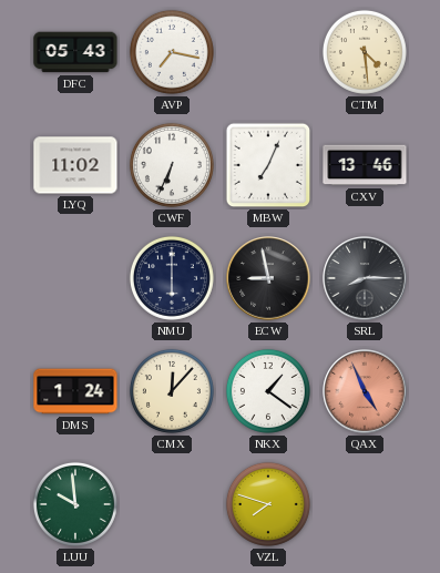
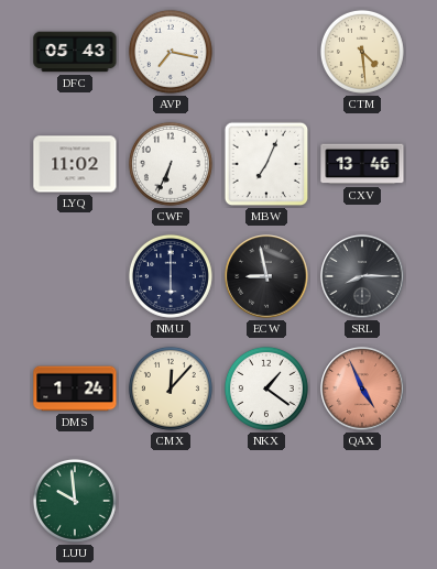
VZL: 7:48 -> none (268, 504)
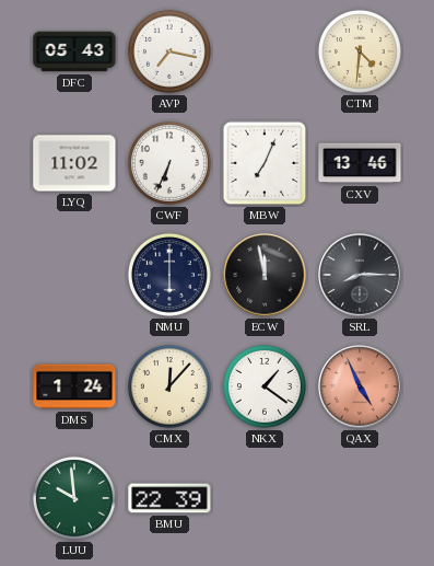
CTM: 4:29 -> 4:31 (360, 51)
ECW: 8:58 -> 11:58 (265, 275)
BMU: none -> 22:39 (169, 498)
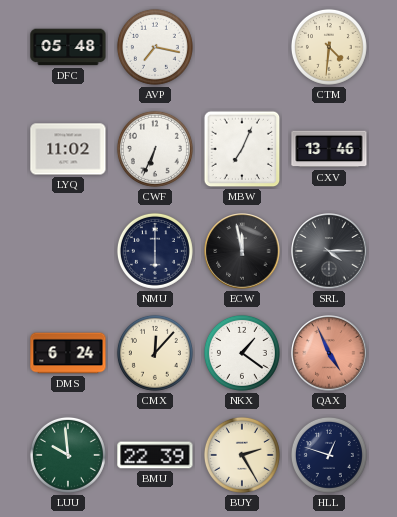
DFC: 05:43 -> 05:48 (68, 47)
SRL: 8:15 -> 4:15 (329, 251)
DMS: 1:24 -> 6:24 (68, 353)
BUY: none -> 2:25 (242, 455)
HLL: none -> 12:48 (329, 455)
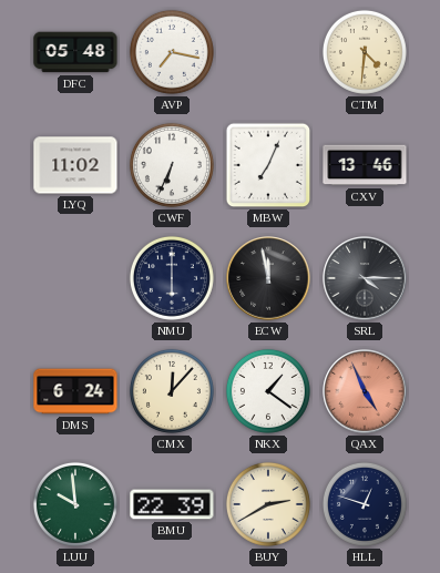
BUY: 2:25 -> 2:40 (268, 504)
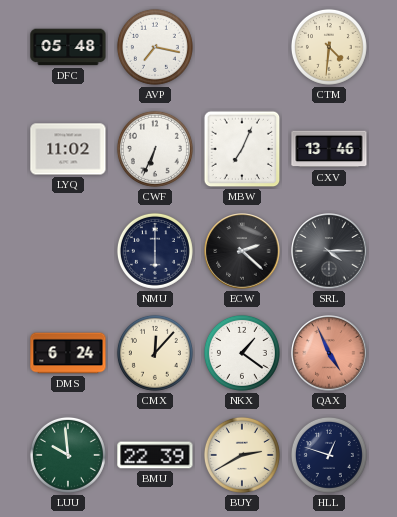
ECW: 11:58 -> 2:22 (242, 251)
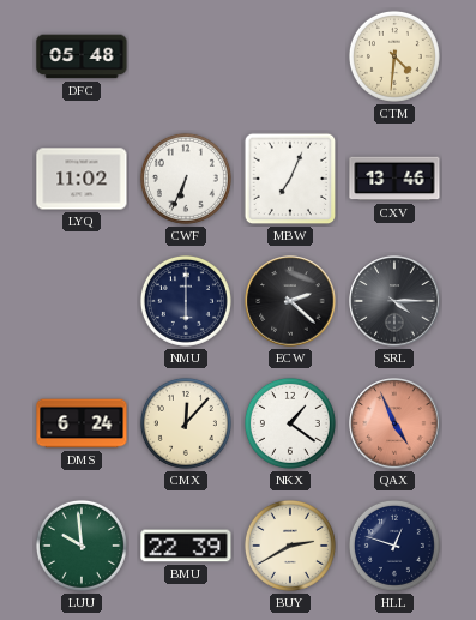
AVP: 7:17 -> none (155, 47)
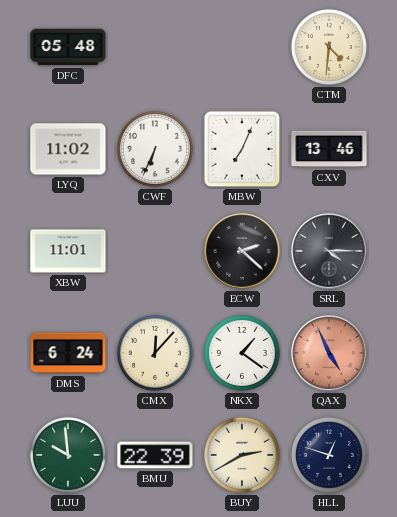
XBW: none -> 11:01 (68, 251)
NMU: 6:00 -> none (186, 301)
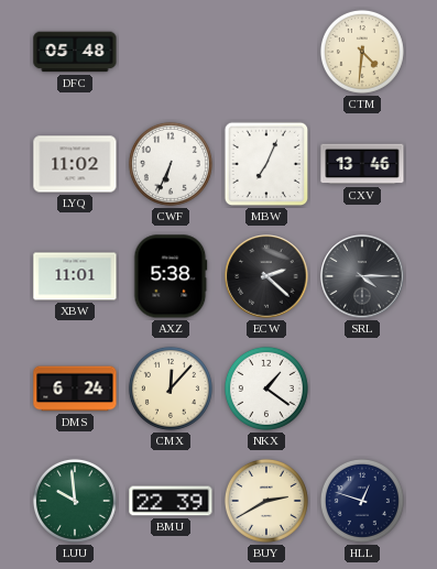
AXZ: none -> 5:38 (171, 276)
QAX: 4:56 -> none (329, 353)
